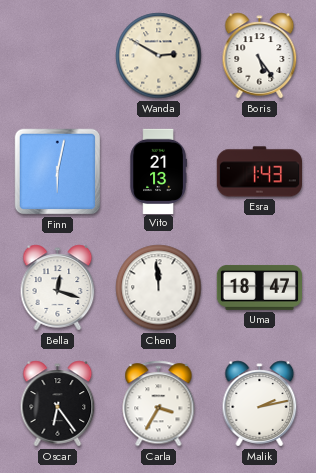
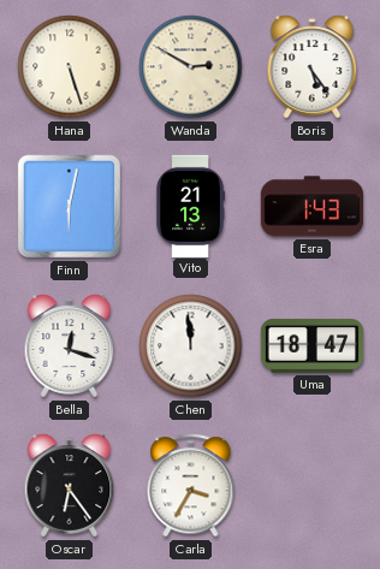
Hana: none -> 5:27 (70, 67)
Malik: 2:13 -> none (260, 404)
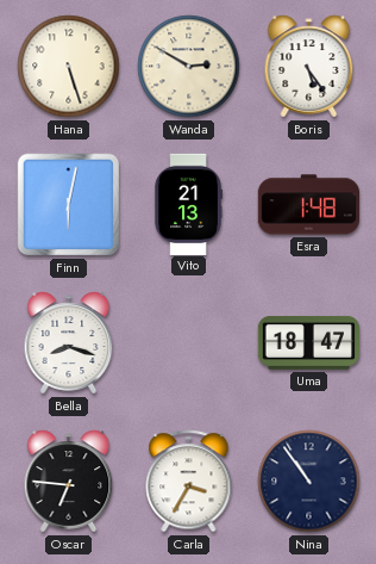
Esra: 1:43 -> 1:48 (308, 205)
Bella: 12:18 -> 8:18 (69, 343)
Chen: 11:59 -> none (191, 346)
Oscar: 6:24 -> 6:46 (69, 482)
Nina: none -> 10:54 (309, 482)
